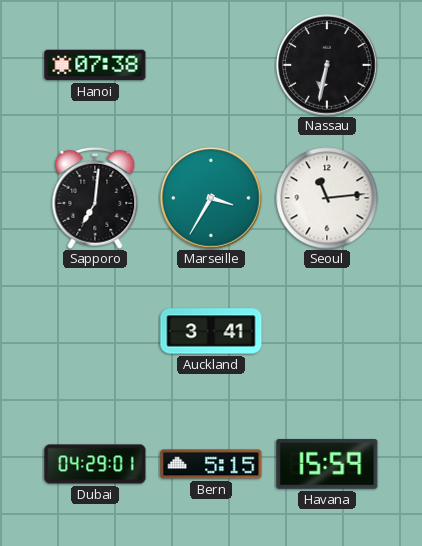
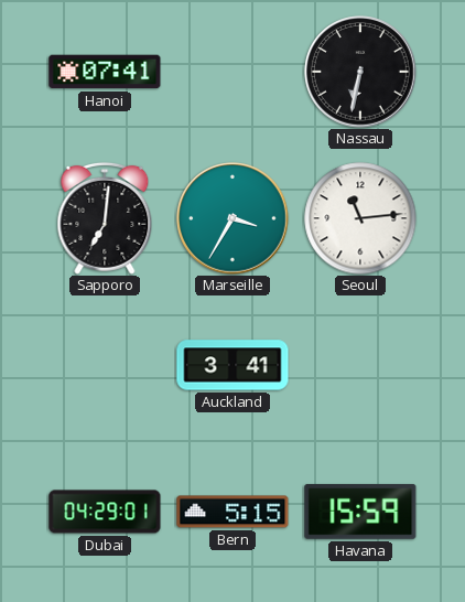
Hanoi: 07:38 -> 07:41 (105, 72)
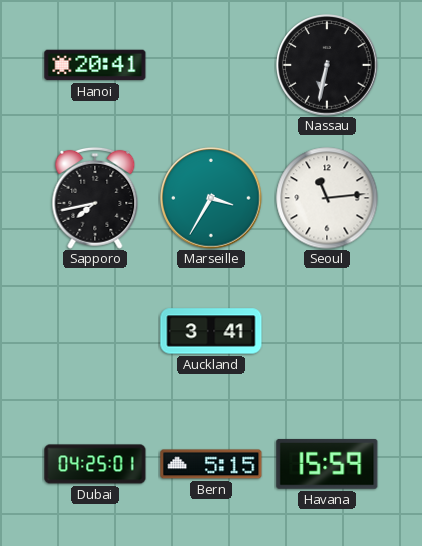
Hanoi: 07:41 -> 20:41 (95, 65)
Sapporo: 7:01 -> 7:43 (95, 198)
Dubai: 04:29 -> 04:25 (95, 464)
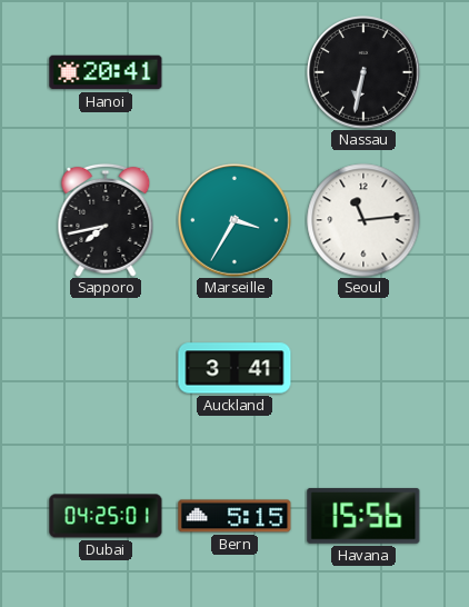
Havana: 15:59 -> 15:56 (363, 516)
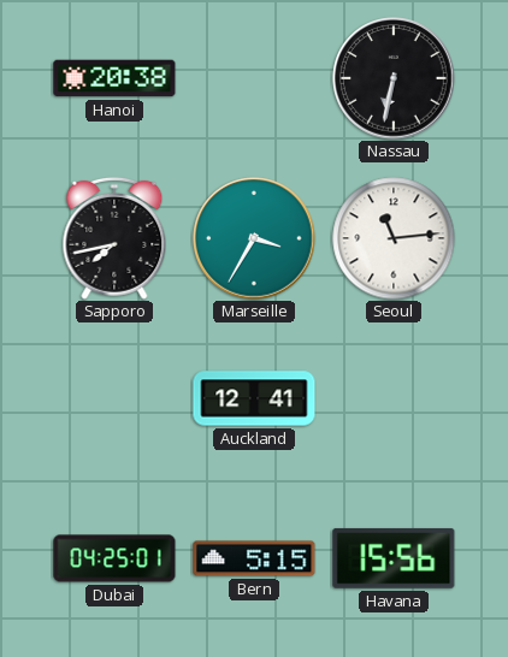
Hanoi: 20:41 -> 20:38 (114, 78)
Auckland: 3:41 -> 12:41 (254, 398)
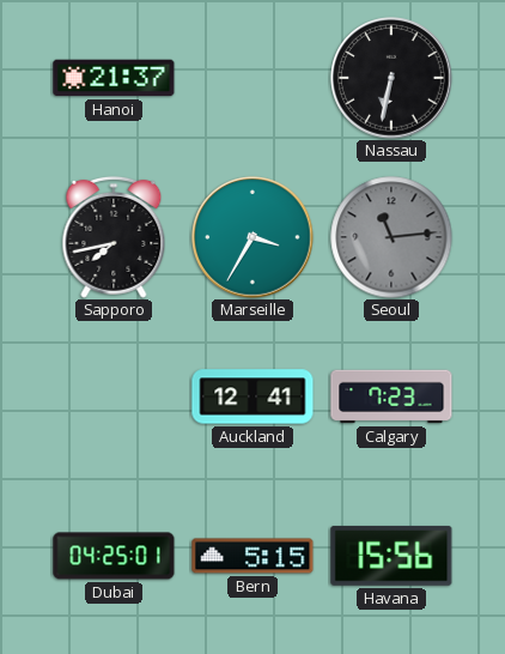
Hanoi: 20:38 -> 21:37 (114, 78)
Seoul dial: white -> grey (391, 237)
Calgary: none -> 7:23 (391, 396)
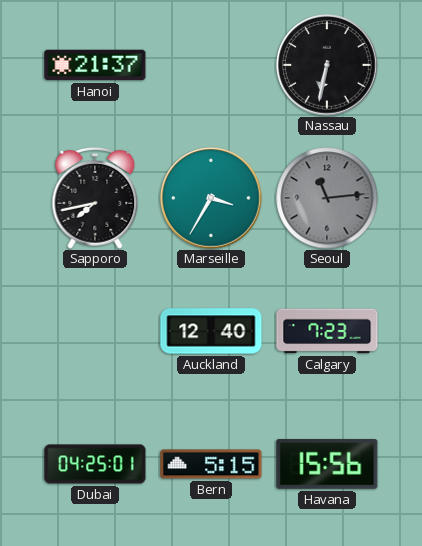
Auckland: 12:41 -> 12:40 (211, 331)
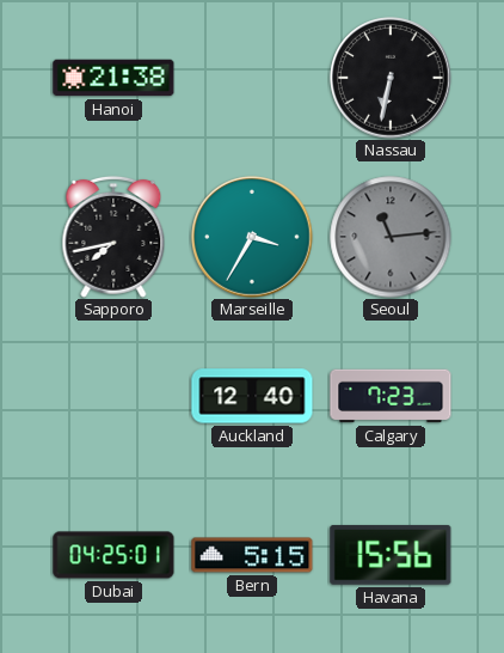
Hanoi: 21:37 -> 21:38 (113, 78)
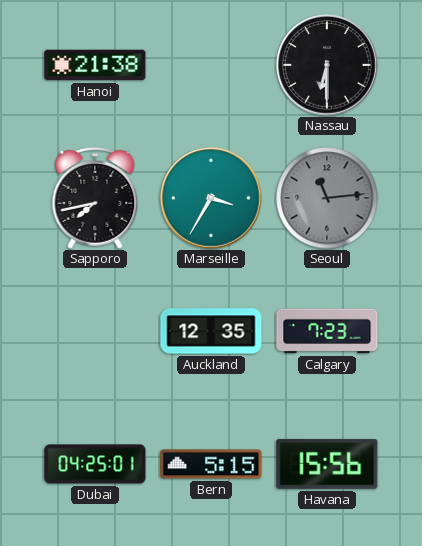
Nassau: 6:32 -> 6:30 (327, 65)
Auckland: 12:40 -> 12:35 (211, 331)
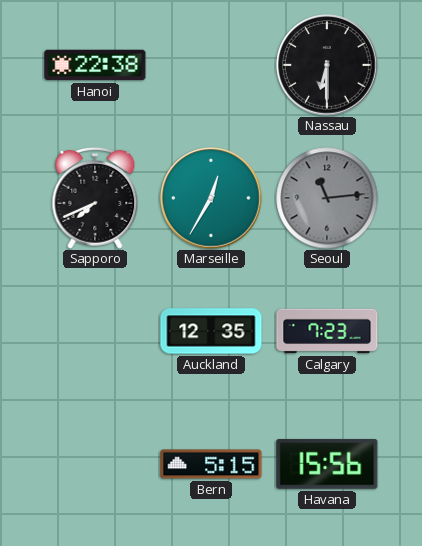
Hanoi: 21:38 -> 22:38 (95, 65)
Sapporo: 7:43 -> 7:41 (95, 198)
Marseille: 3:35 -> 12:35 (211, 198)
Dubai: 04:25 -> none (95, 464)
